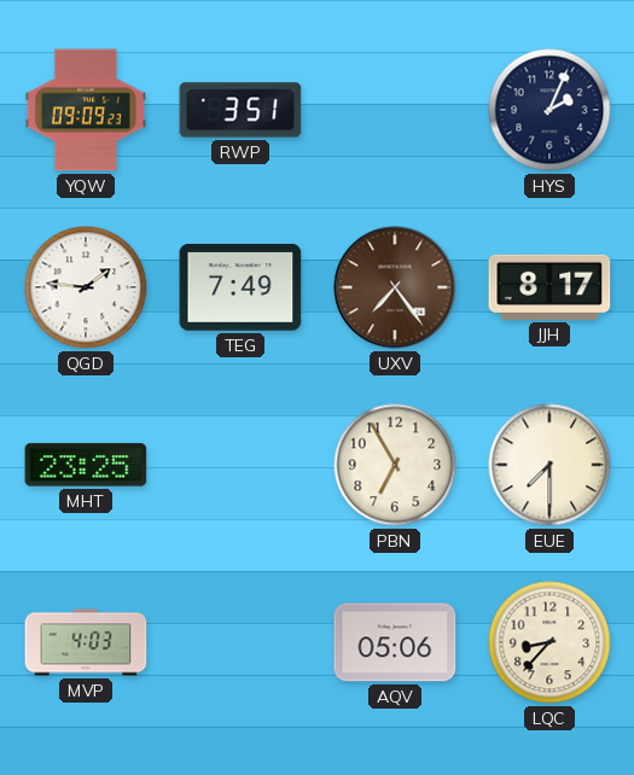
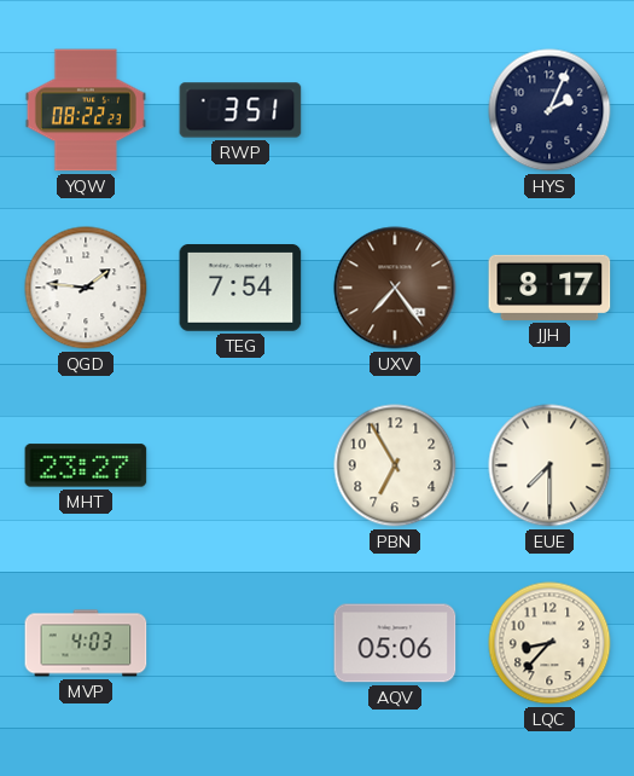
YQW: 09:09 -> 08:22 (86, 110)
TEG: 7:49 -> 7:54 (240, 289)
MHT: 23:25 -> 23:27 (86, 465)
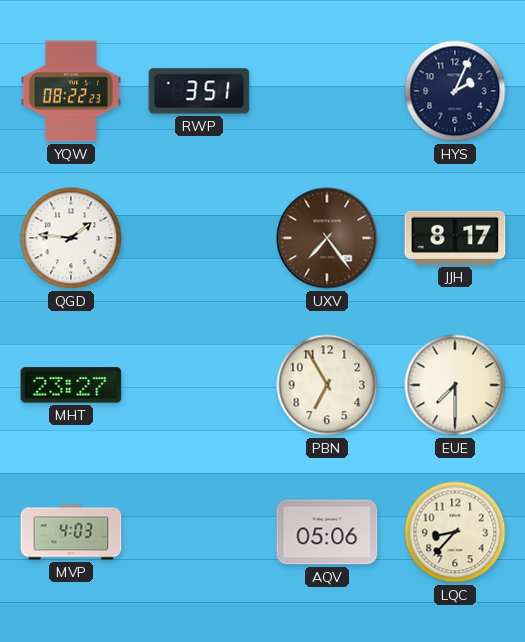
TEG: 7:54 -> none (240, 289)
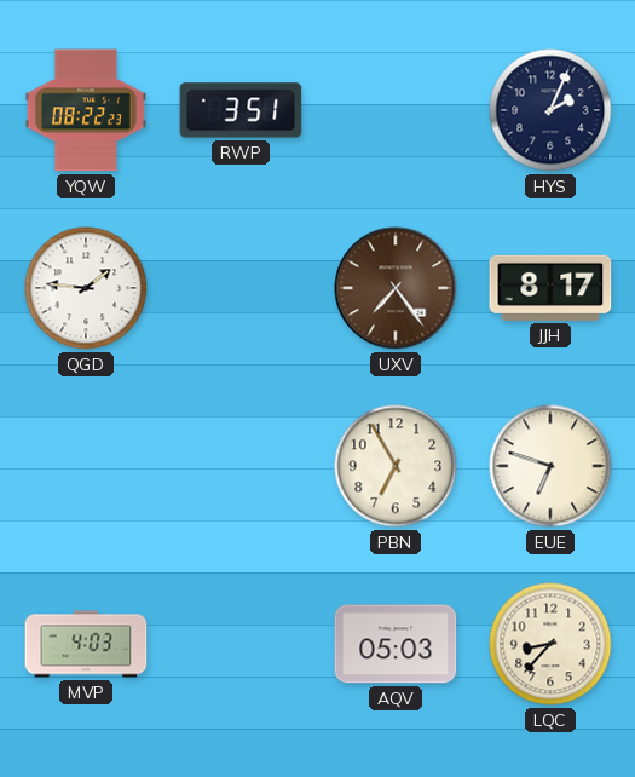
MHT: 23:27 -> none (71, 385)
EUE: 7:30 -> 6:48 (550, 466)
AQV: 05:06 -> 05:03 (396, 644)
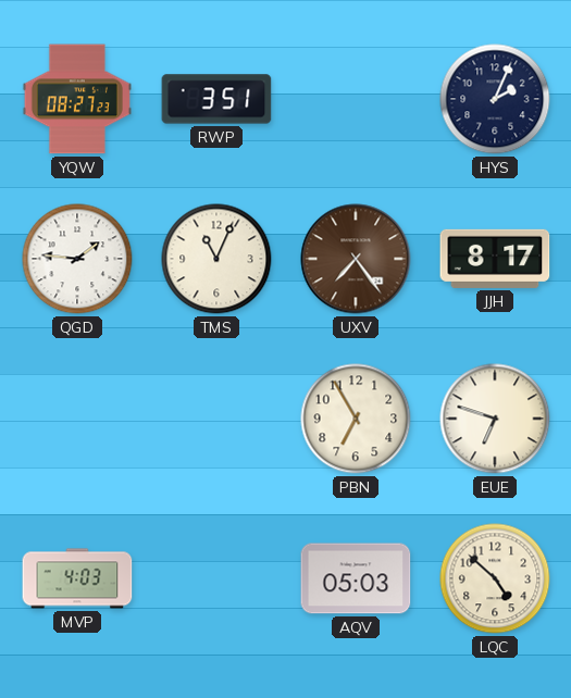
YQW: 08:22 -> 08:27 (77, 99)
TMS: none -> 11:04 (216, 259)
LQC: 8:37 -> 4:52 (495, 578)
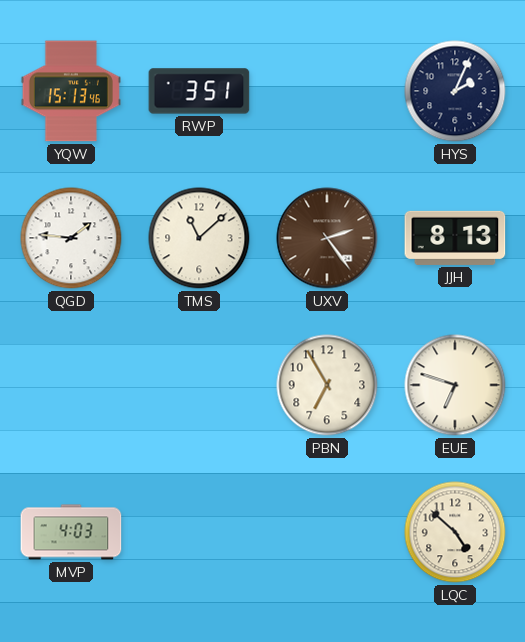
YQW: 08:27 -> 15:13 (71, 91)
TMS: 11:04 -> 11:08 (199, 238)
UXV: 7:24 -> 2:24 (327, 238)
JJH: 8:17 -> 8:13 (455, 238)
AQV: 05:03 -> none (356, 578)
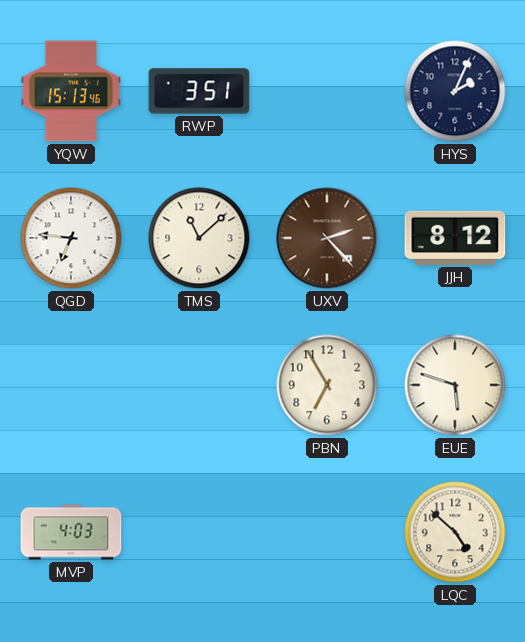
QGD: 1:46 -> 6:46 (71, 238)
UXV: 2:24 -> 2:23 (327, 238)
JJH: 8:13 -> 8:12 (455, 238)
EUE: 6:48 -> 5:48 (455, 385)
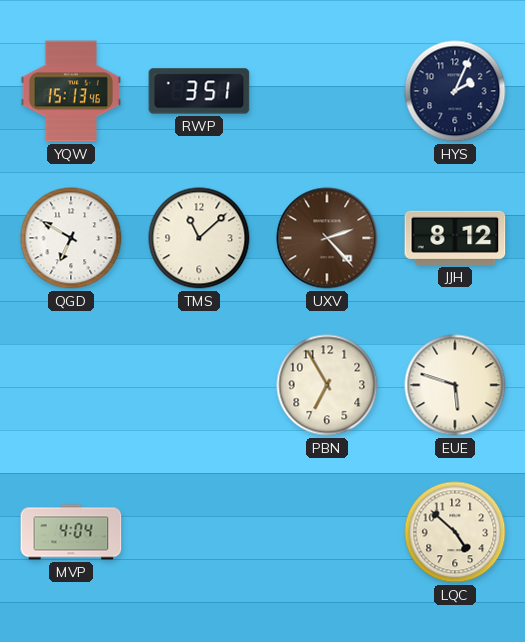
QGD: 6:46 -> 6:50 (71, 238)
MVP: 4:03 -> 4:04 (71, 532)
